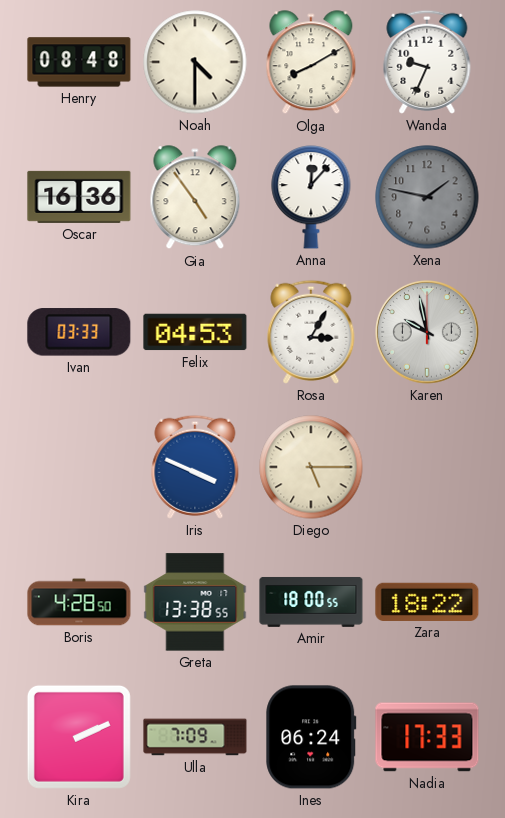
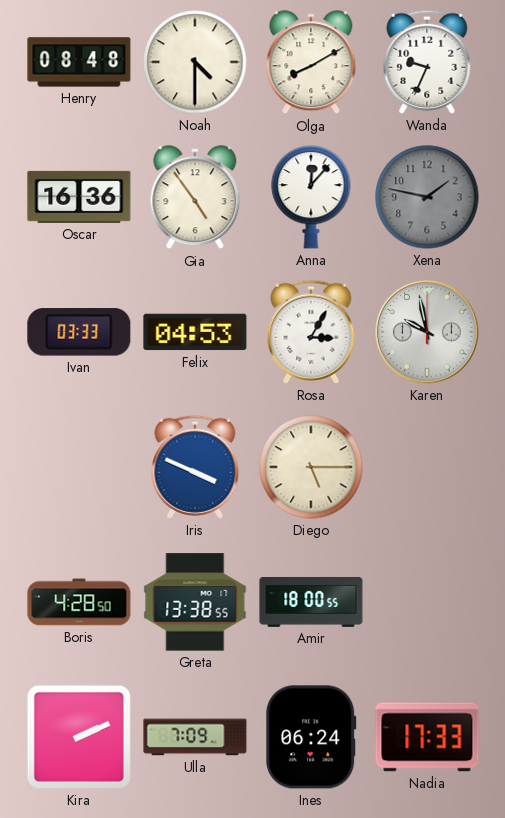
Zara: 18:22 -> none (427, 602)
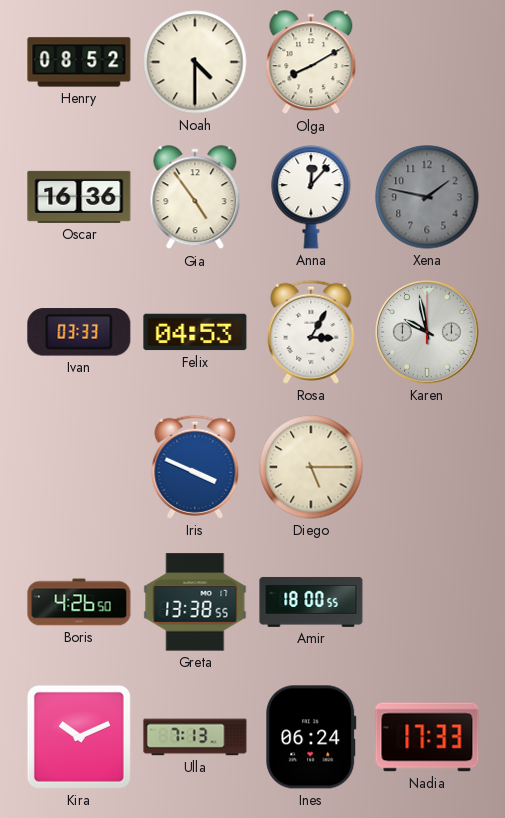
Henry: 08:48 -> 08:52 (79, 62)
Wanda: 9:34 -> none (427, 62)
Boris: 4:28 -> 4:26 (79, 602)
Kira: 2:11 -> 10:11 (79, 737)
Ulla: 7:09 -> 7:13 (195, 737)
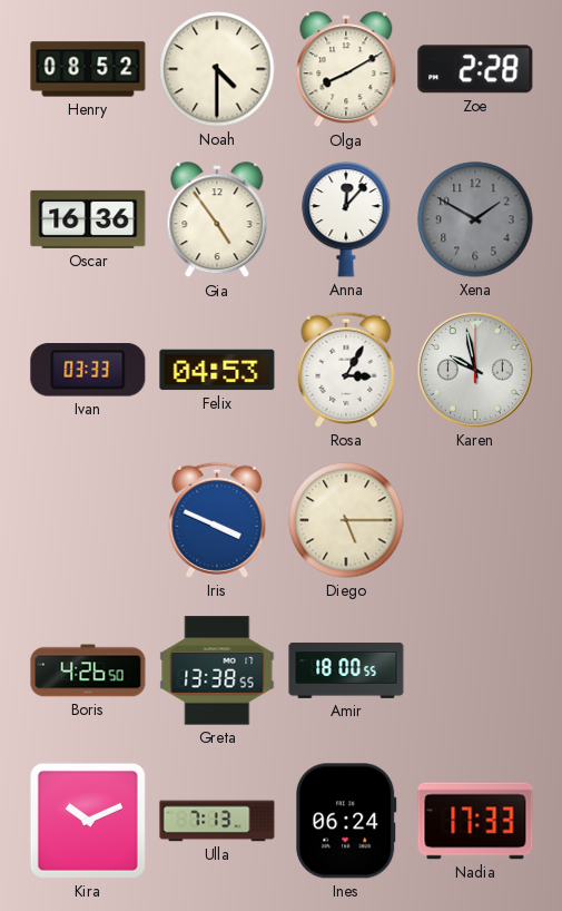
Zoe: none -> 2:28 (475, 69)
Xena: 1:47 -> 1:50 (475, 219)
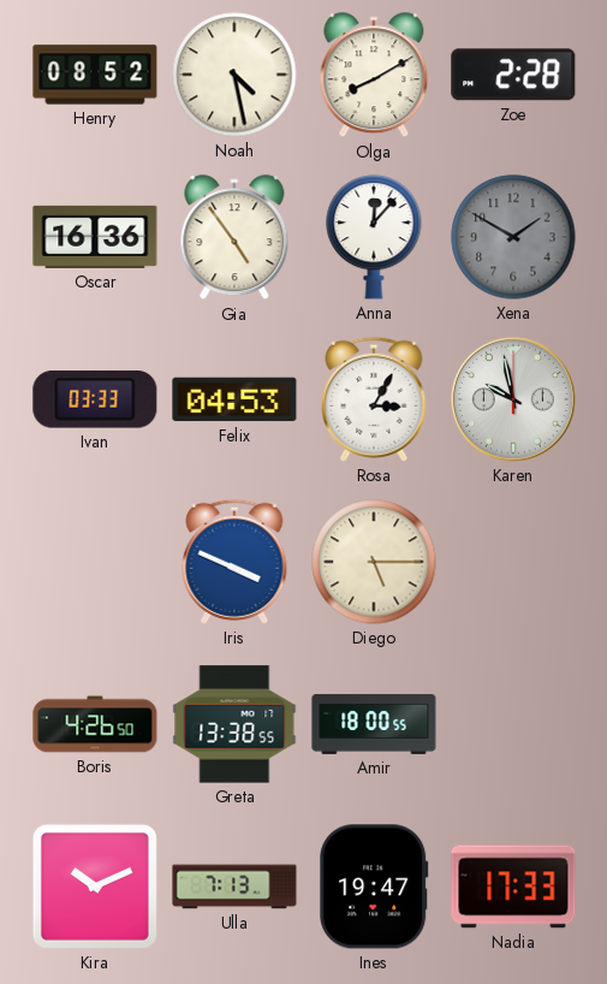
Noah: 4:30 -> 4:28 (234, 75)
Ines: 06:24 -> 19:47 (374, 887)
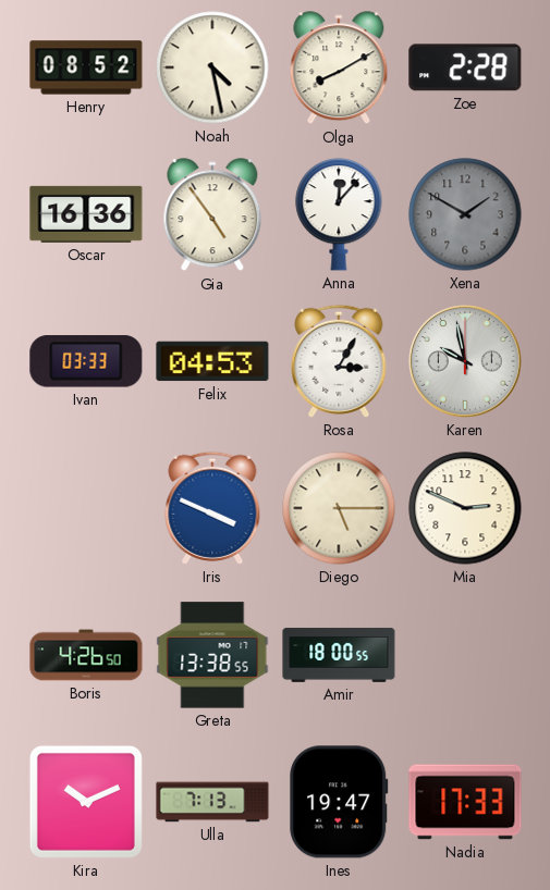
Mia: none -> 2:49 (465, 508)
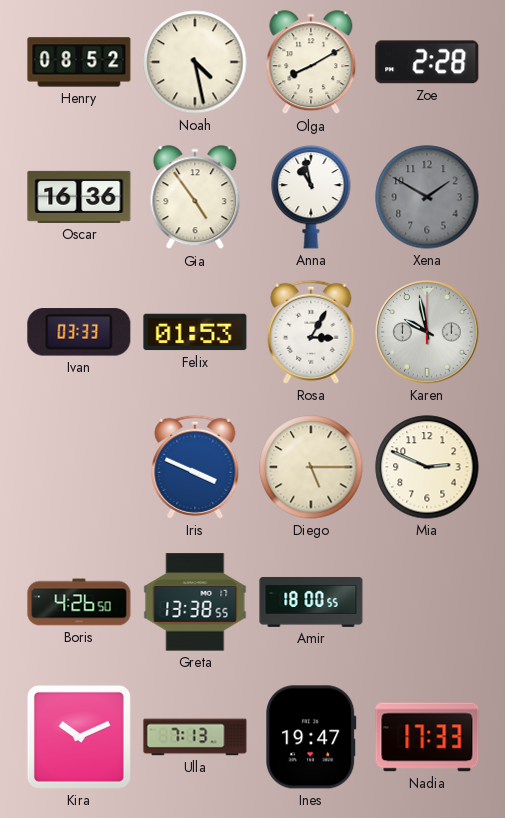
Anna: 12:07 -> 10:58 (311, 197)
Felix: 04:53 -> 01:53 (195, 332)
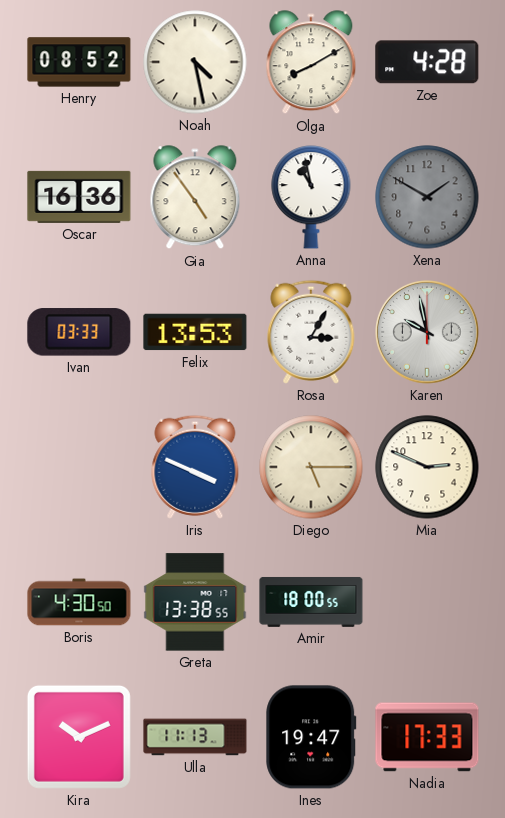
Zoe: 2:28 -> 4:28 (427, 62)
Felix: 01:53 -> 13:53 (195, 332)
Boris: 4:26 -> 4:30 (79, 602)
Ulla: 7:13 -> 11:13 (195, 737)
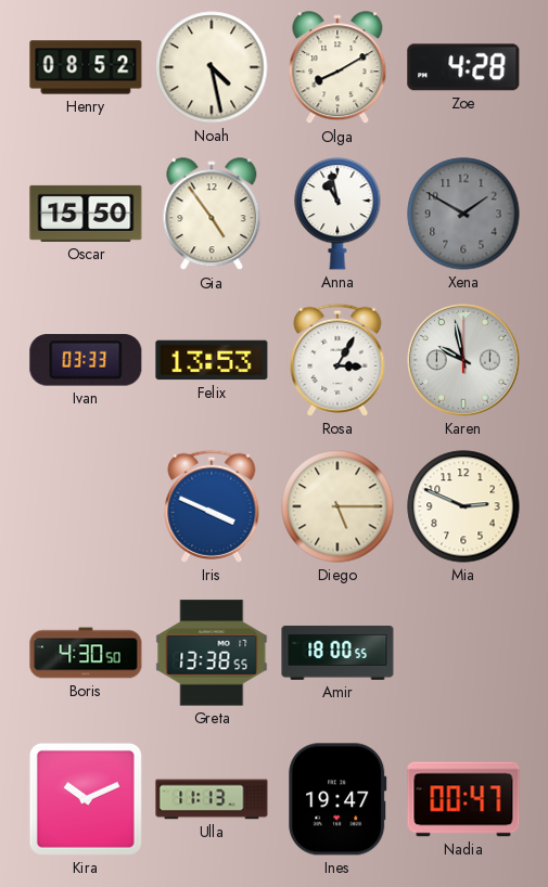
Oscar: 16:36 -> 15:50 (86, 214)
Nadia: 17:33 -> 00:47 (463, 799)
